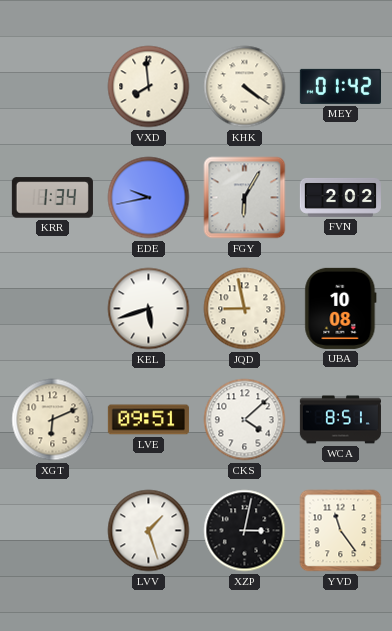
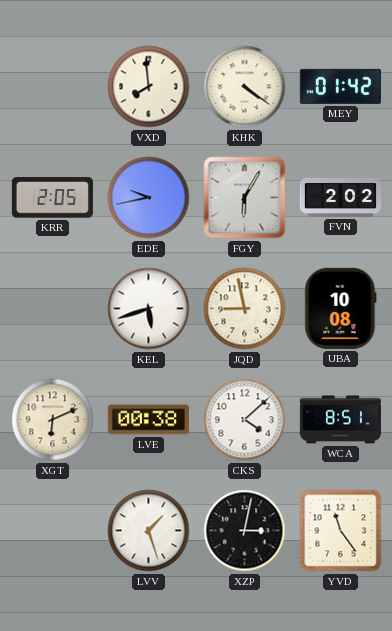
KRR: 1:34 -> 2:05 (52, 198)
LVE: 09:51 -> 00:38 (148, 420)
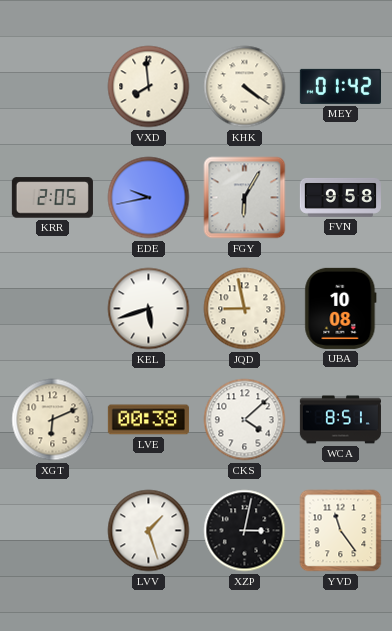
FVN: 2:02 -> 9:58 (340, 197)
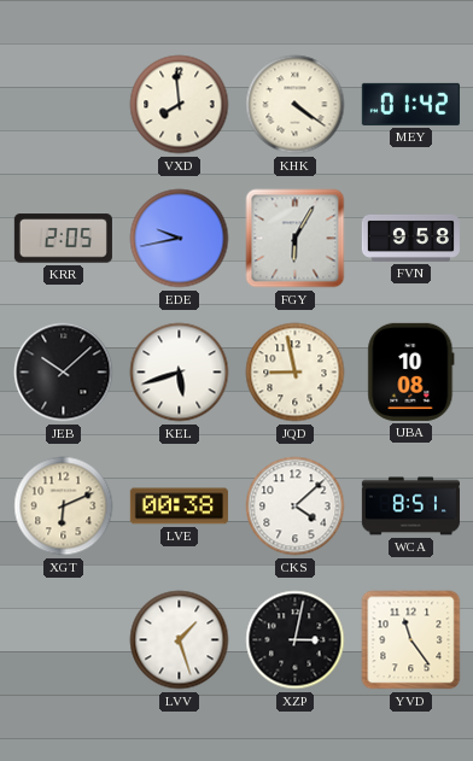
JEB: none -> 10:08 (64, 373)
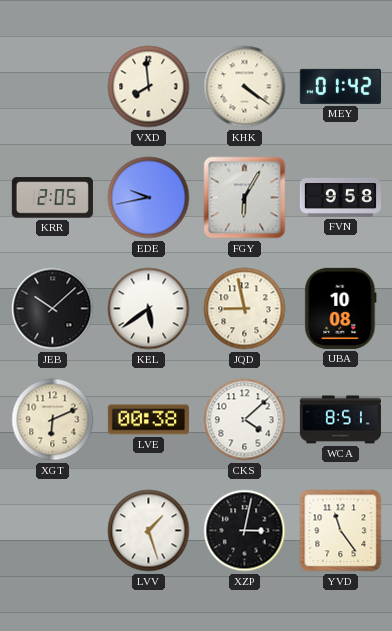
KEL: 5:42 -> 5:39 (149, 309)
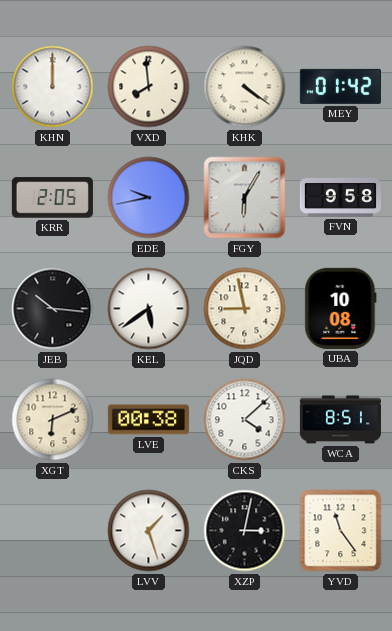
KHN: none -> 12:00 (53, 87)
JEB: 10:08 -> 10:16 (53, 309)
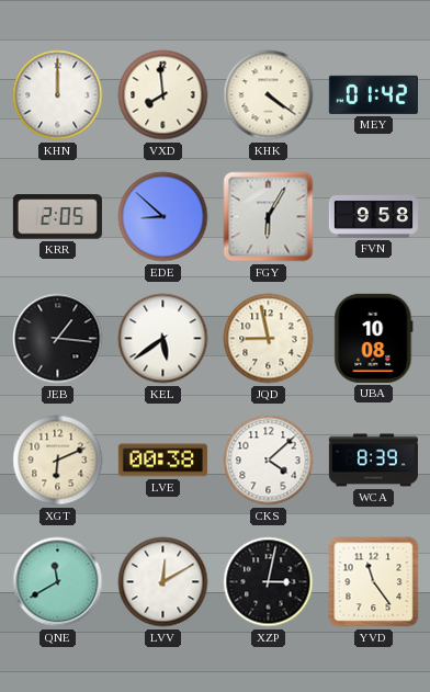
EDE: 9:43 -> 8:52 (163, 217)
JEB: 10:16 -> 1:16 (58, 339)
WCA: 8:51 -> 8:39 (373, 461)
QNE: none -> 11:40 (58, 582)
LVV: 1:27 -> 12:10 (163, 582)
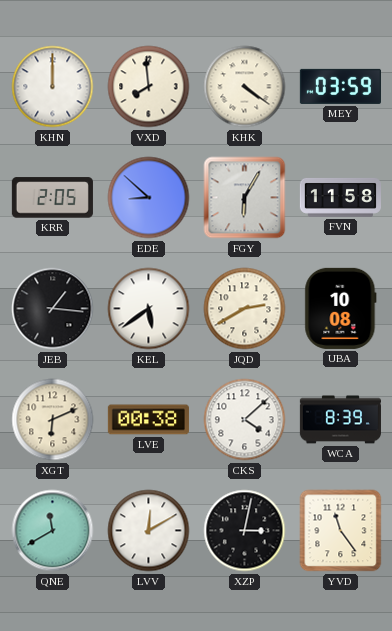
MEY: 01:42 -> 03:59 (340, 86)
FVN: 9:58 -> 11:58 (340, 197)
JQD: 8:58 -> 2:40 (245, 309)
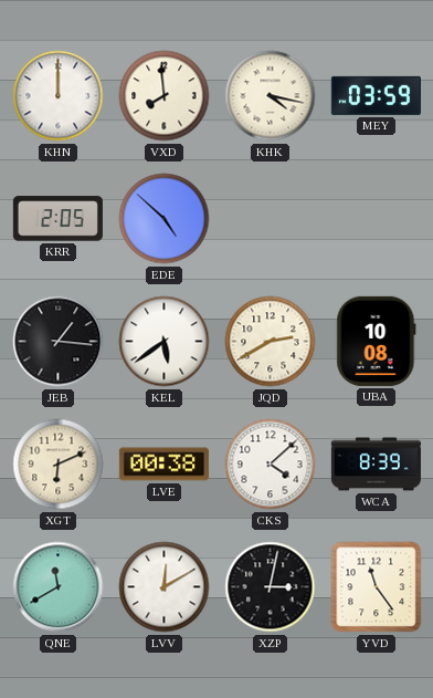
KHK: 4:21 -> 4:17 (271, 96)
EDE: 8:52 -> 4:52 (165, 219)
FGY: 6:05 -> none (245, 198)
FVN: 11:58 -> none (340, 197)
